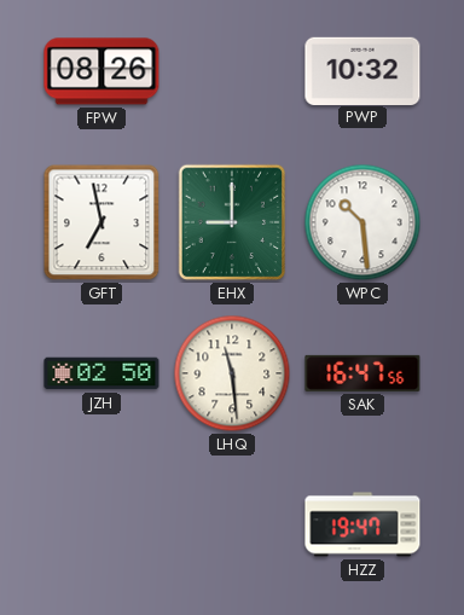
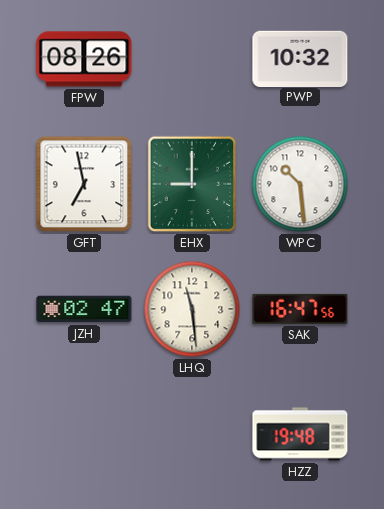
JZH: 02:50 -> 02:47 (84, 309)
HZZ: 19:47 -> 19:48 (300, 434)
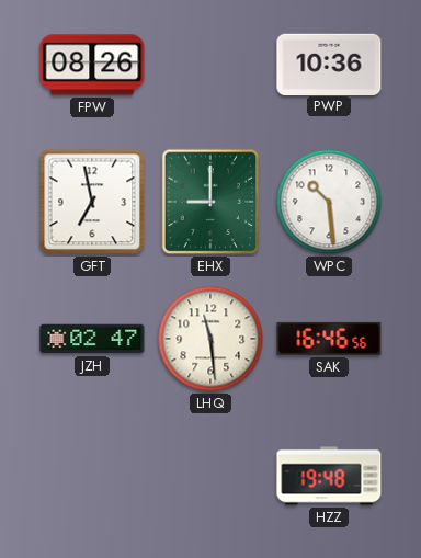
PWP: 10:32 -> 10:36 (329, 64)
SAK: 16:47 -> 16:46 (329, 339)
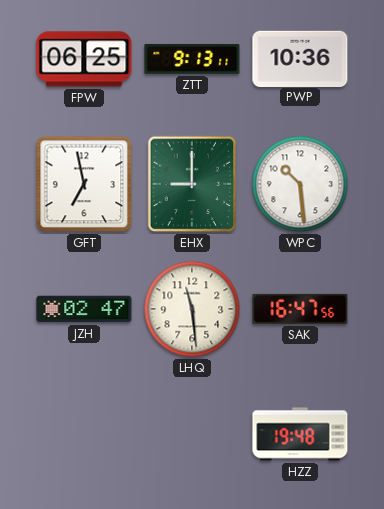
FPW: 08:26 -> 06:25 (84, 59)
ZTT: none -> 9:13 (192, 59)
SAK: 16:46 -> 16:47 (300, 309)
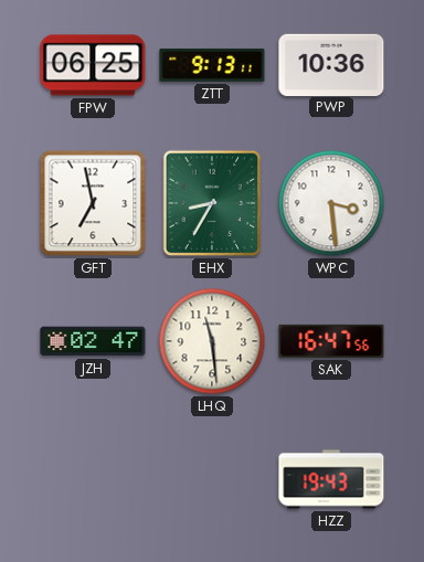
EHX: 9:00 -> 8:35 (212, 203)
WPC: 10:29 -> 3:29 (331, 203)
HZZ: 19:48 -> 19:43 (331, 479)
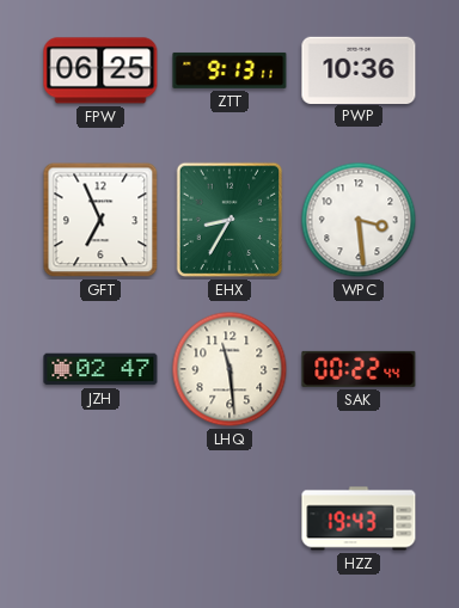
GFT: 6:58 -> 6:56 (100, 220)
SAK: 16:47 -> 00:22 (359, 369)
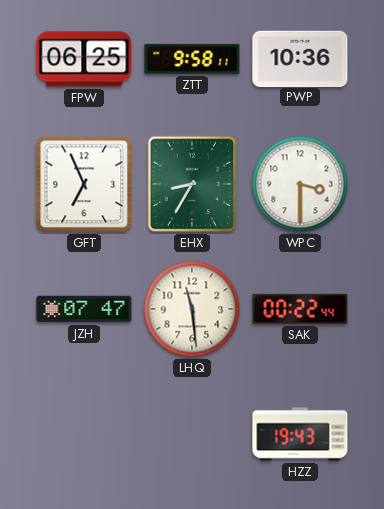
ZTT: 9:13 -> 9:58 (192, 59)
WPC: 3:29 -> 3:30 (300, 184)
JZH: 02:47 -> 07:47 (84, 309)
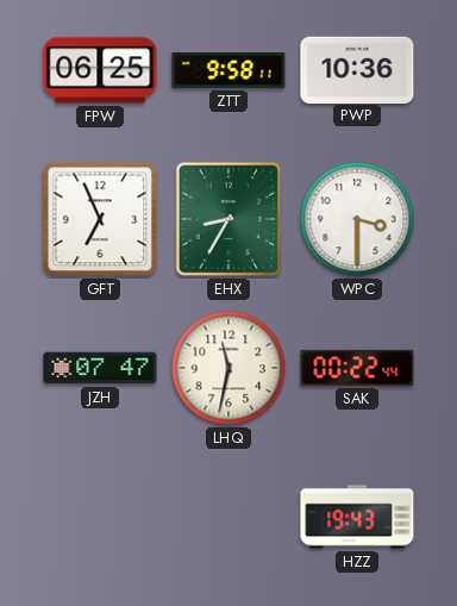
LHQ: 11:29 -> 11:32 (228, 368)
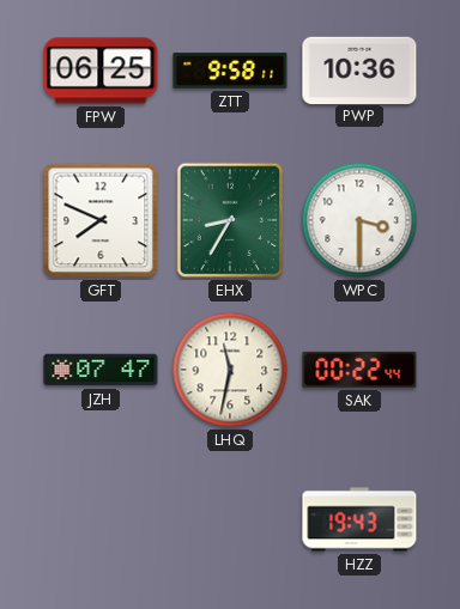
GFT: 6:56 -> 7:49 (101, 220)
